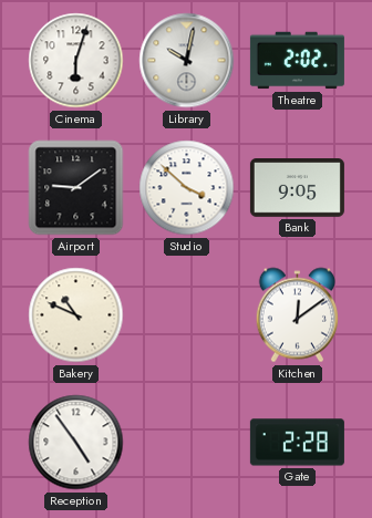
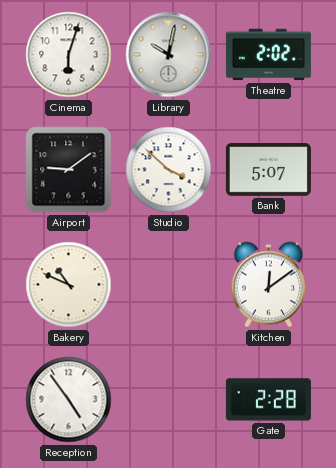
Bank: 9:05 -> 5:07 (268, 170)
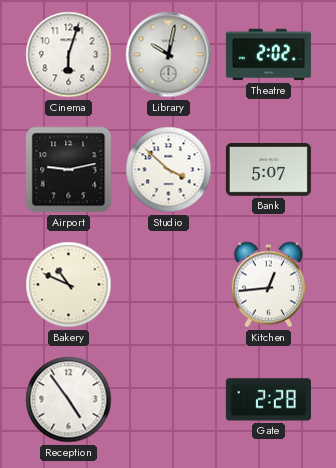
Airport: 9:09 -> 9:13 (69, 170)
Kitchen: 12:09 -> 12:44 (268, 285)
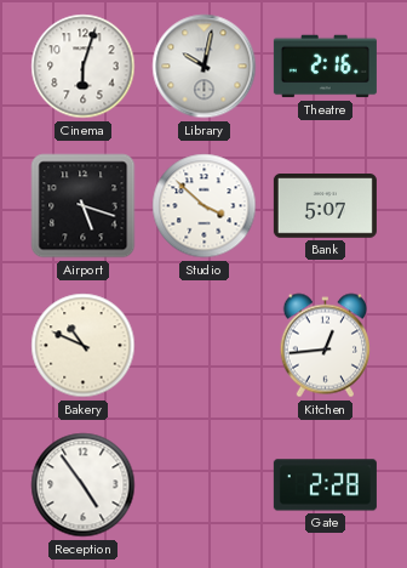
Theatre: 2:02 -> 2:16 (325, 67)
Airport: 9:13 -> 5:18 (84, 206)
